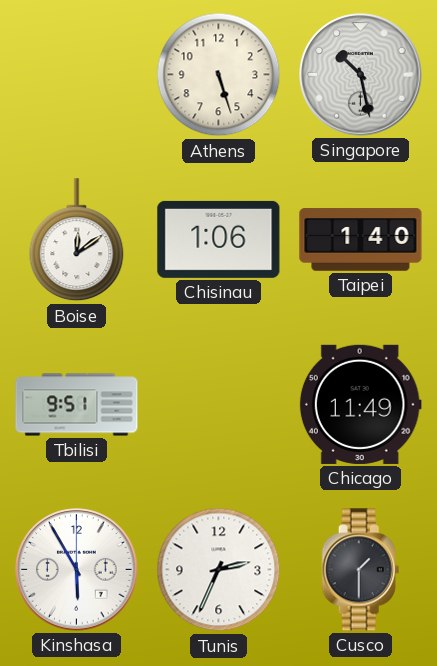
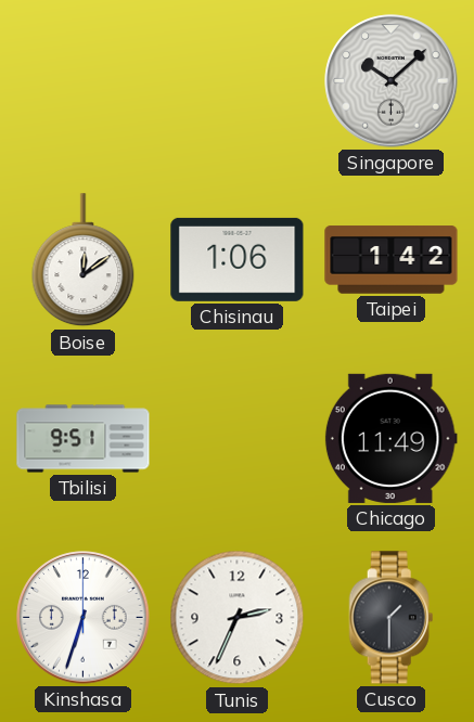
Athens: 5:27 -> none (219, 75)
Singapore: 10:28 -> 10:08 (392, 81)
Taipei: 1:40 -> 1:42 (392, 260)
Kinshasa: 5:55 -> 6:33 (84, 618)
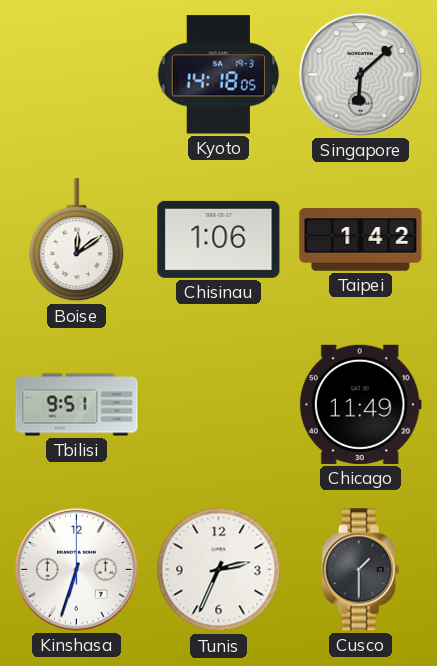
Kyoto: none -> 14:18 (218, 75)
Singapore: 10:08 -> 6:08 (361, 75)
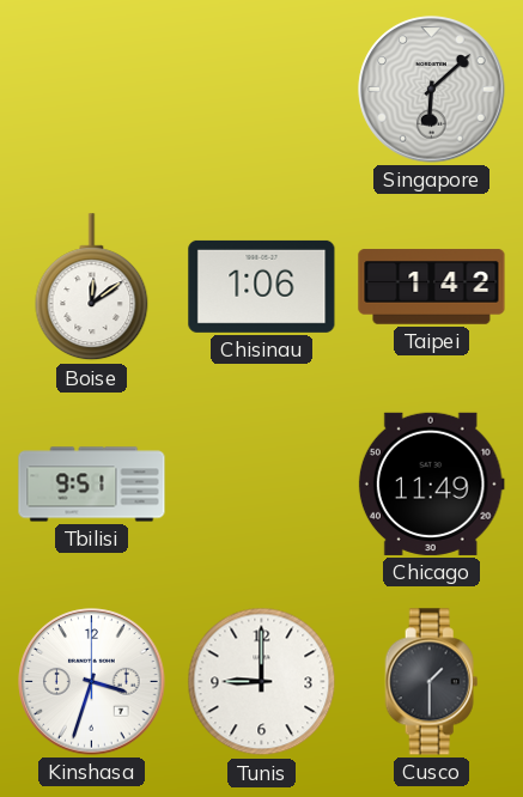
Kyoto: 14:18 -> none (218, 75)
Kinshasa: 6:33 -> 3:33 (92, 682)
Tunis: 2:34 -> 9:00 (262, 682)
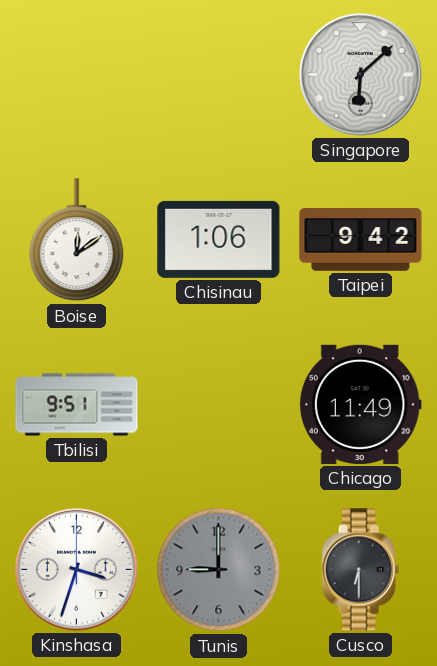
Taipei: 1:42 -> 9:42 (361, 240)
Tunis dial: white -> grey (219, 570)
Cusco: 1:30 -> 6:30 (361, 570)
